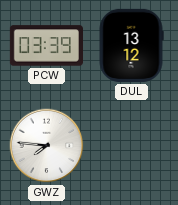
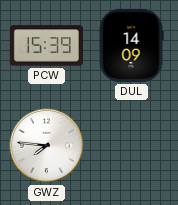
PCW: 03:39 -> 15:39 (46, 46)
DUL: 13:12 -> 14:09 (131, 45)
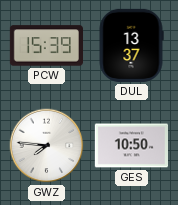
DUL: 14:09 -> 13:37 (131, 45)
GES: none -> 10:50 (131, 146)
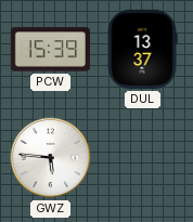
GWZ: 7:46 -> 5:46 (51, 158)
GES: 10:50 -> none (131, 146)
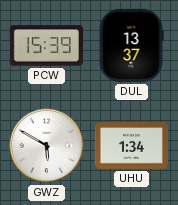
GWZ: 5:46 -> 5:50 (47, 146)
UHU: none -> 1:34 (131, 146)
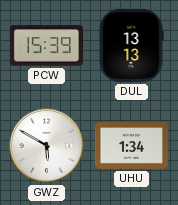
DUL: 13:37 -> 13:13 (131, 45)
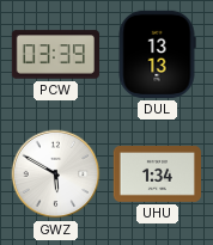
PCW: 15:39 -> 03:39 (55, 55)
